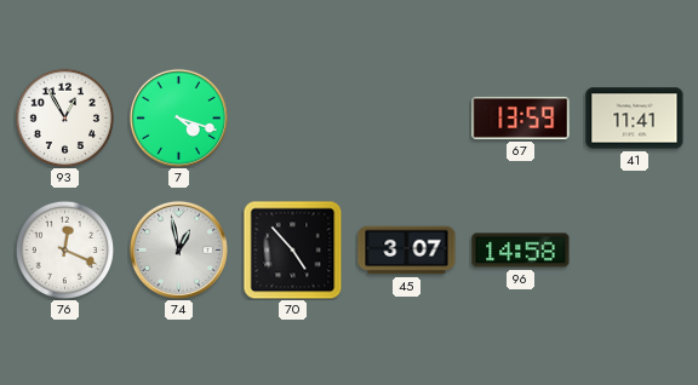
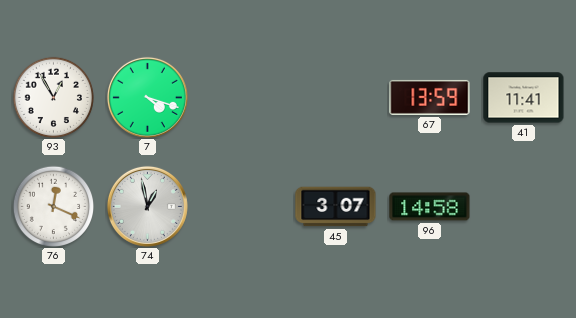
70: 4:53 -> none (292, 249)
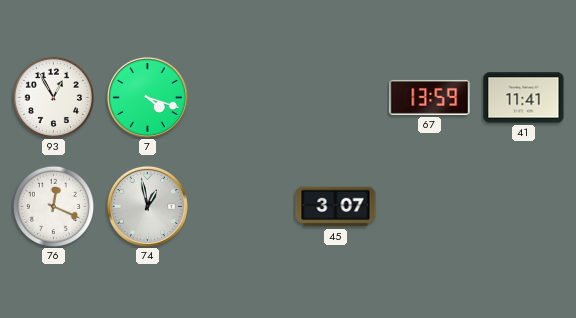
96: 14:58 -> none (430, 207)
